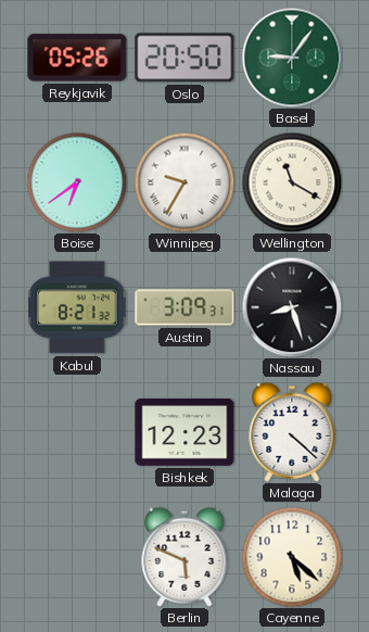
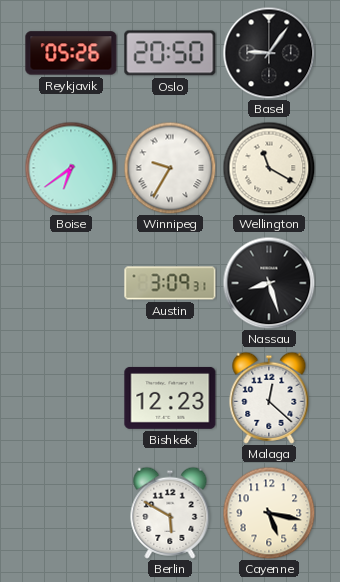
Basel dial: green -> black (269, 53)
Kabul: 8:21 -> none (77, 307)
Malaga: 4:22 -> 12:22 (269, 398)
Berlin: 5:49 -> 5:50 (170, 513)
Cayenne: 5:22 -> 5:17 (269, 513)
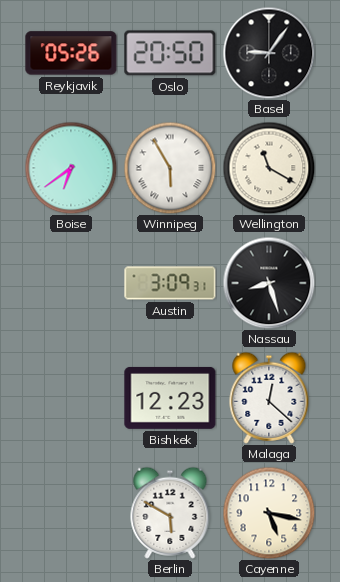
Winnipeg: 9:35 -> 5:55 (170, 168)
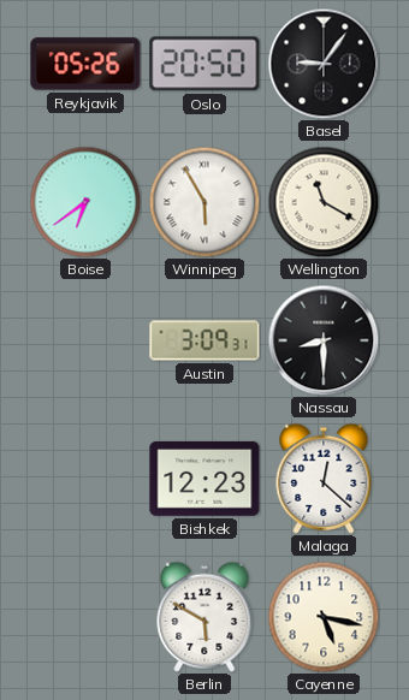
Nassau: 8:27 -> 8:30 (324, 340)
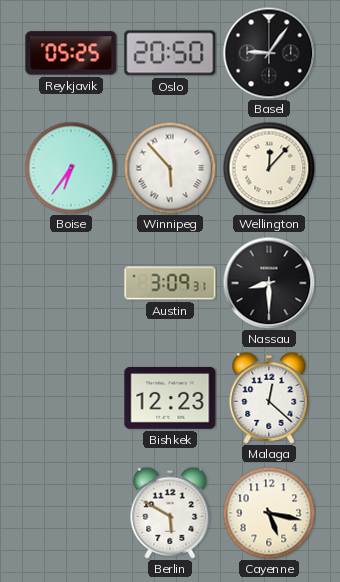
Reykjavik: 05:26 -> 05:25 (71, 53)
Boise: 6:39 -> 6:36 (71, 168)
Winnipeg: 5:55 -> 5:53 (170, 168)
Wellington: 11:20 -> 12:07 (269, 168)
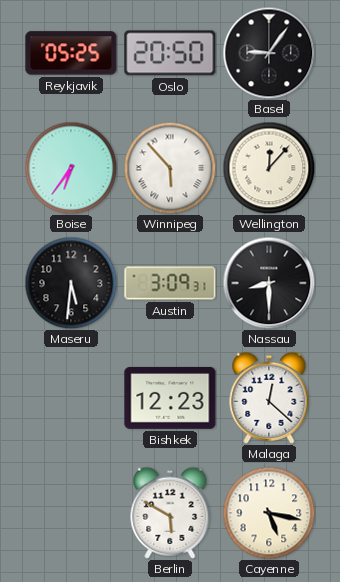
Maseru: none -> 5:31 (71, 283)
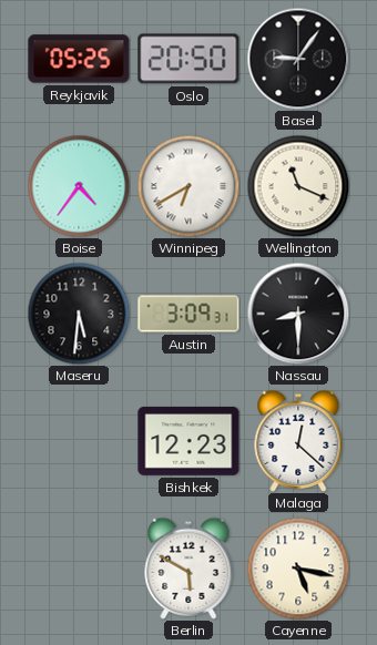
Boise: 6:36 -> 4:36 (79, 186)
Winnipeg: 5:53 -> 6:40 (188, 186)
Wellington: 12:07 -> 11:19 (298, 186)
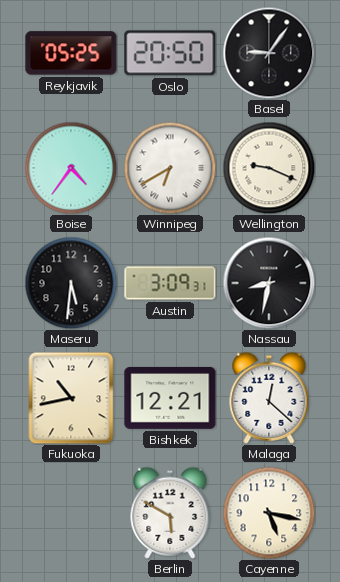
Wellington: 11:19 -> 9:19 (269, 168)
Nassau: 8:30 -> 8:32 (269, 283)
Fukuoka: none -> 10:43 (71, 398)
Bishkek: 12:23 -> 12:21 (170, 398)
